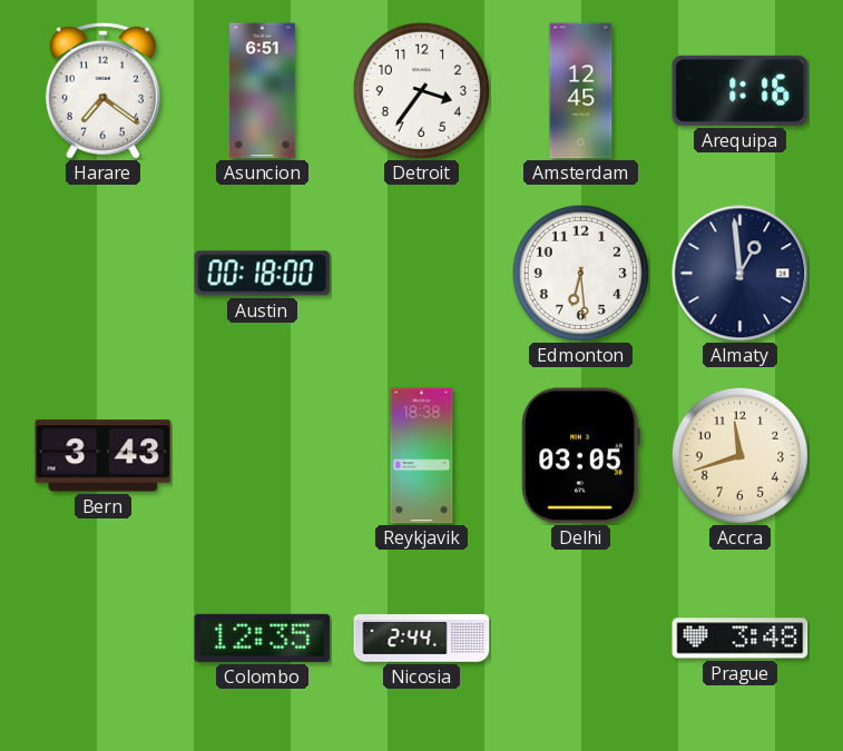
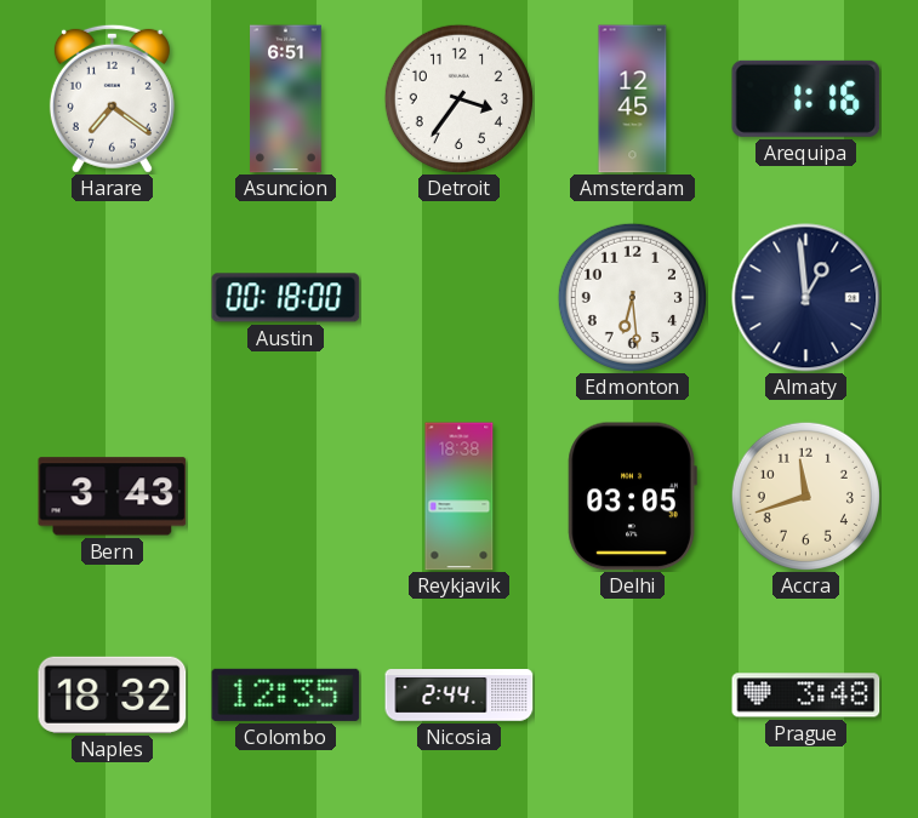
Naples: none -> 18:32 (113, 694)
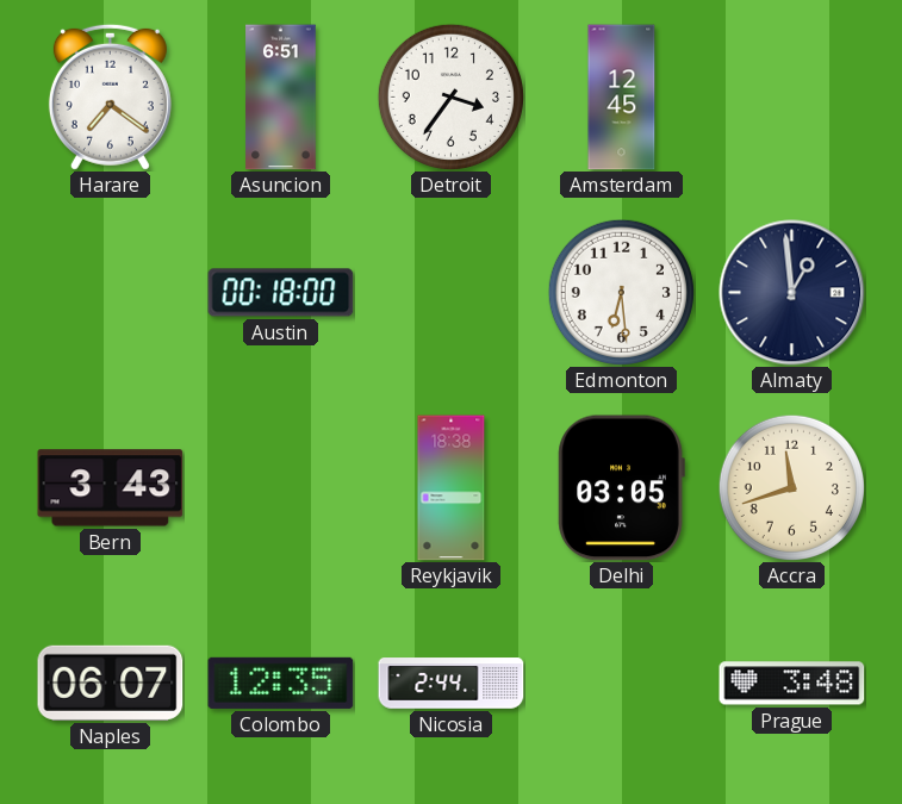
Arequipa: 1:16 -> none (806, 98)
Naples: 18:32 -> 06:07 (111, 683)
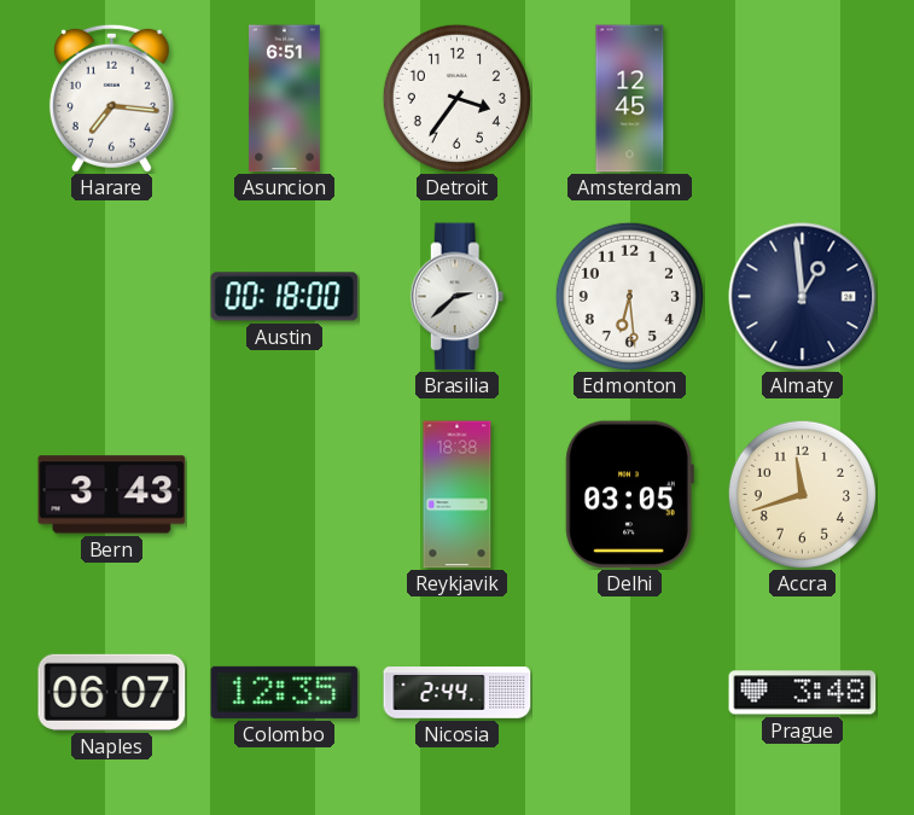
Harare: 7:21 -> 7:16 (111, 98)
Brasilia: none -> 2:38 (458, 297)
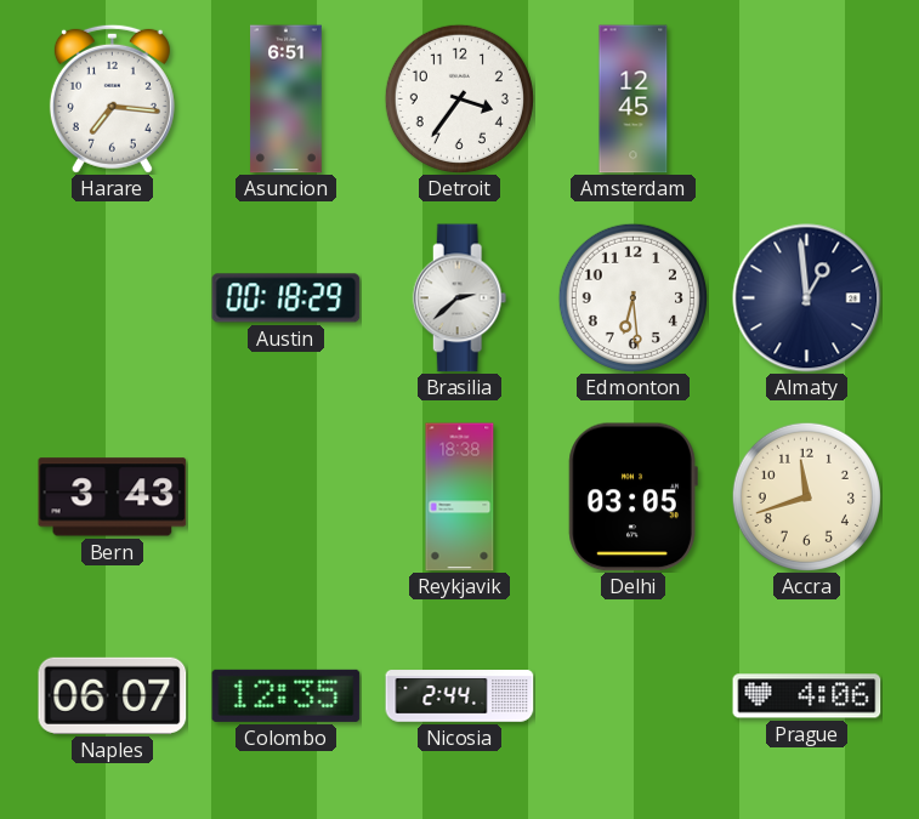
Austin: 00:18:00 -> 00:18:29 (287, 298)
Prague: 3:48 -> 4:06 (807, 696)
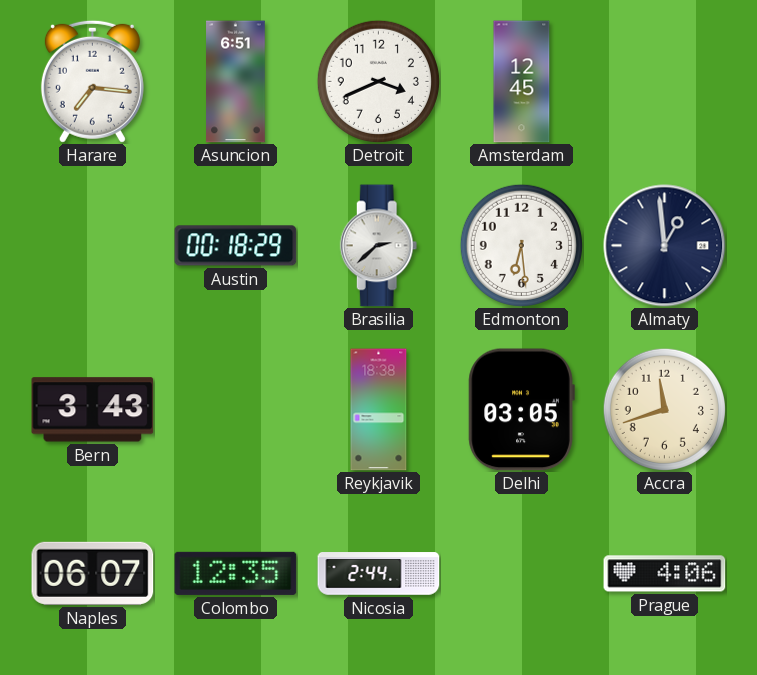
Detroit: 3:36 -> 3:41 (378, 81)
